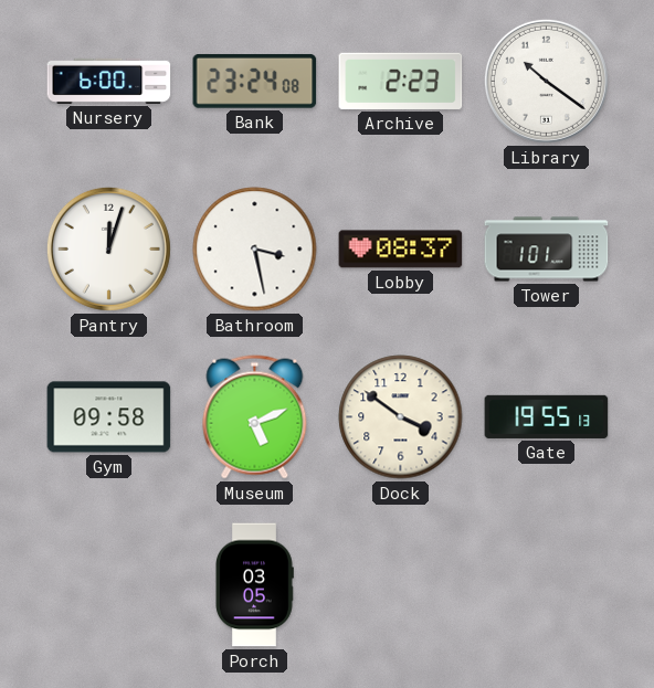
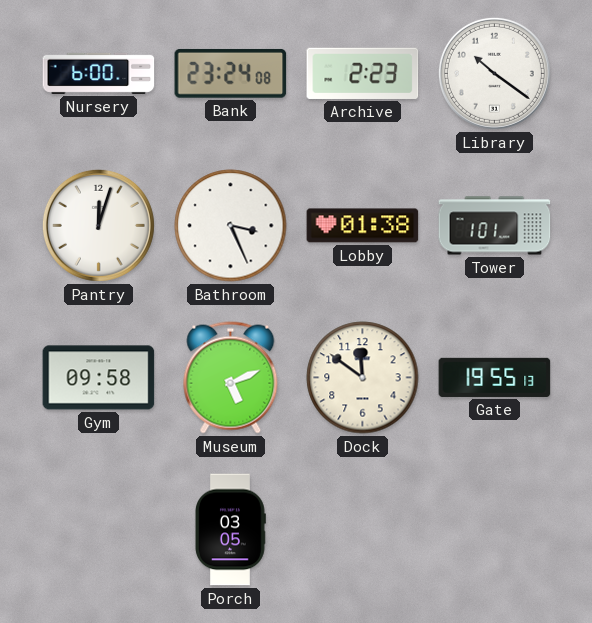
Bathroom: 3:28 -> 3:26 (231, 226)
Lobby: 08:37 -> 01:38 (363, 226)
Dock: 3:51 -> 11:51 (363, 378)
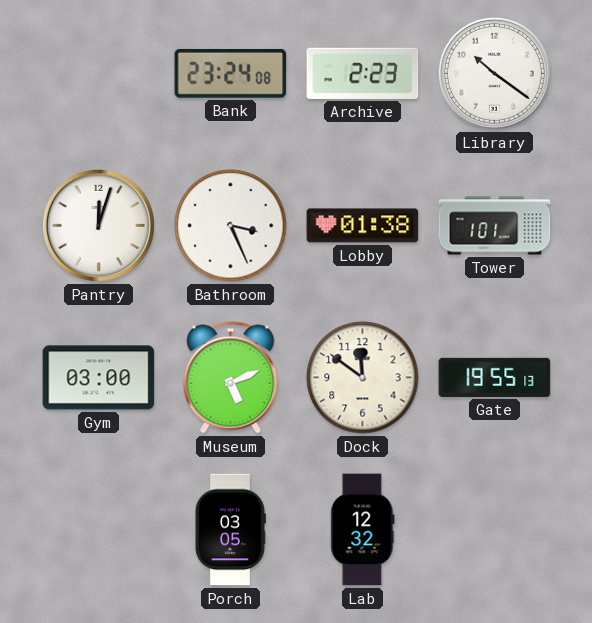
Nursery: 6:00 -> none (99, 73)
Gym: 09:58 -> 03:00 (99, 378)
Lab: none -> 12:32 (363, 530)
